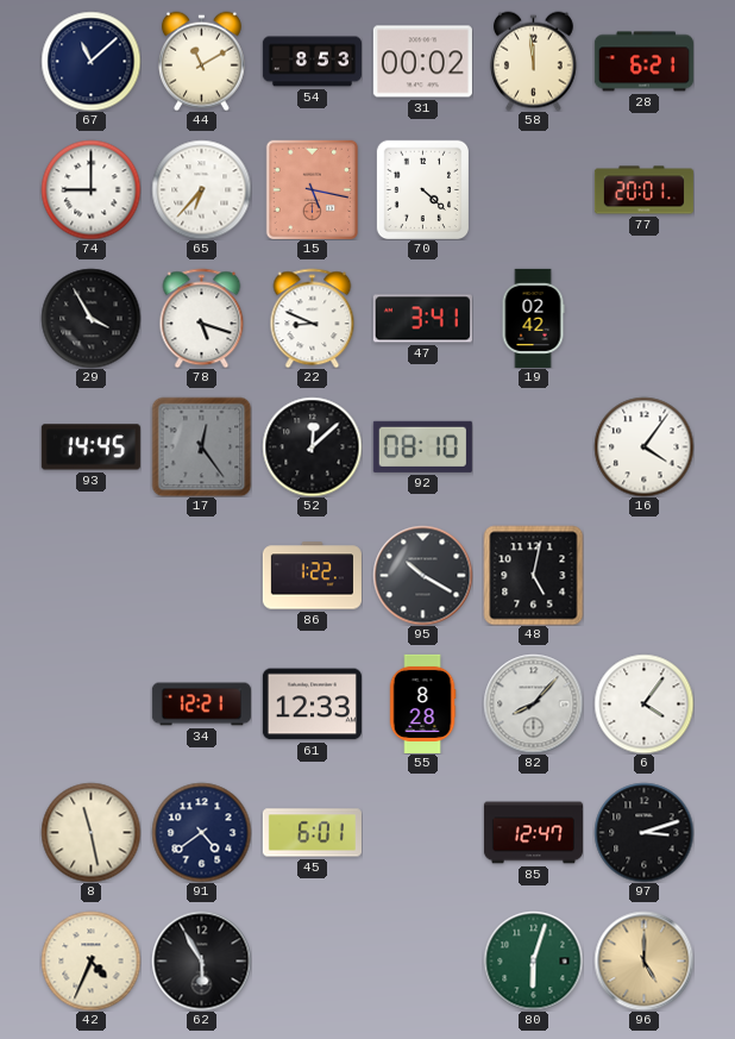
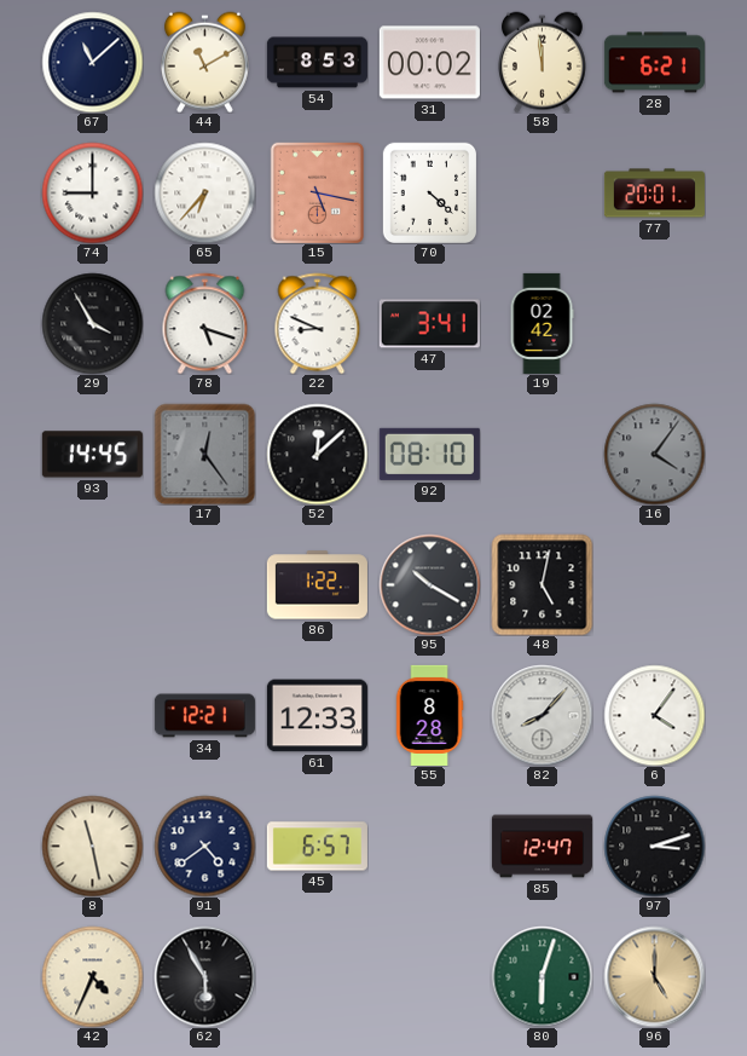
16 dial: white -> grey (654, 454)
45: 6:01 -> 6:57 (317, 847)
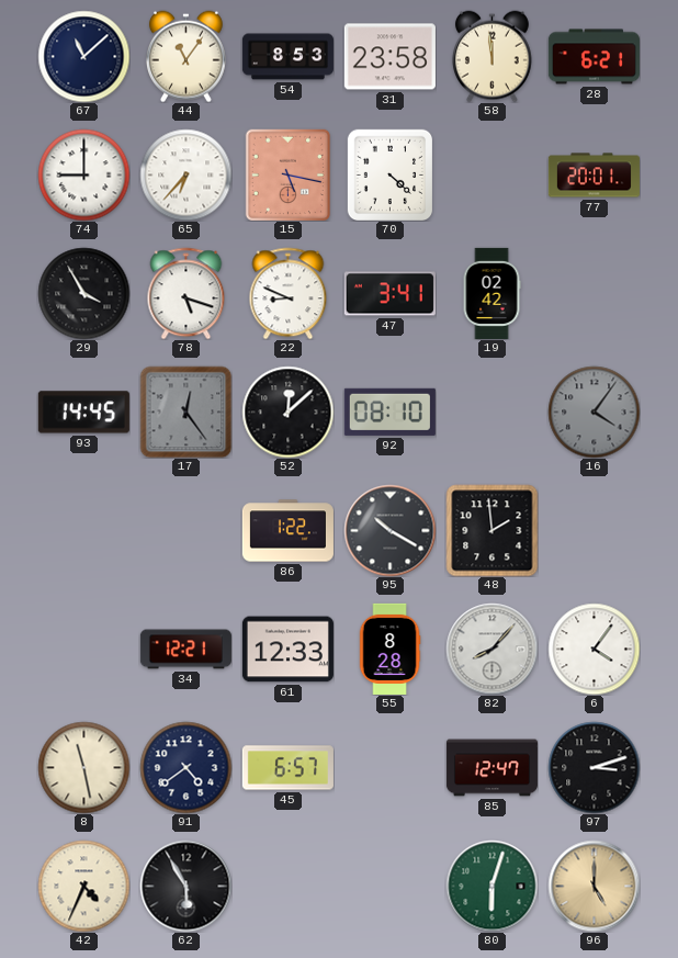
44: 11:10 -> 11:06 (185, 56)
31: 00:02 -> 23:58 (389, 57)
48: 5:02 -> 1:59 (491, 530)
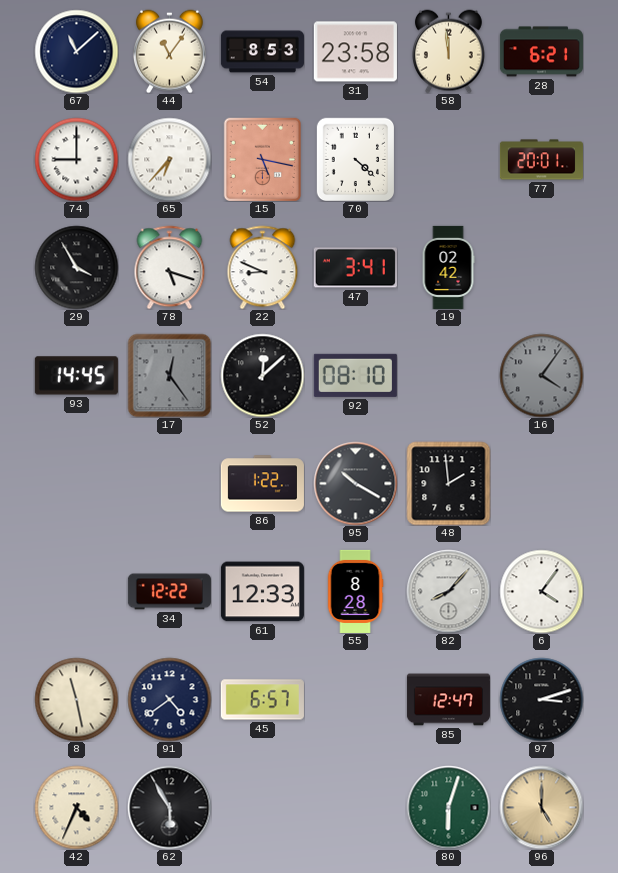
34: 12:21 -> 12:22 (169, 592)
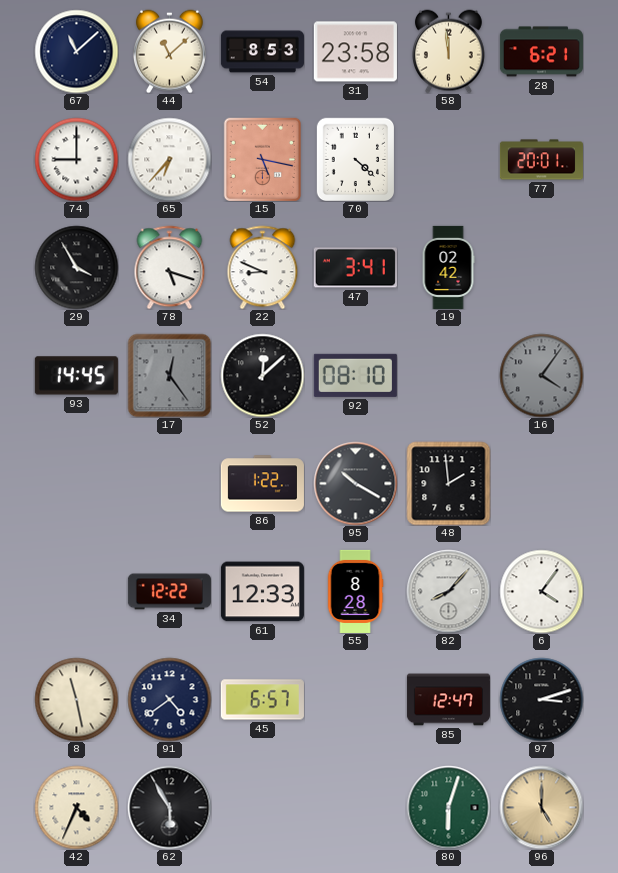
44: 11:06 -> 11:08 (169, 51)
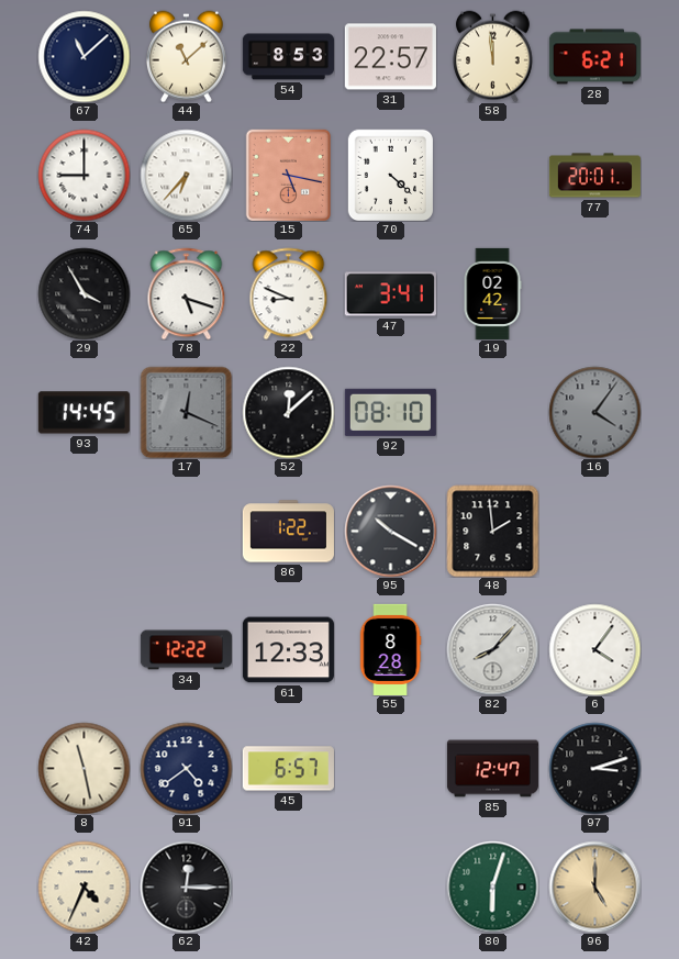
31: 23:58 -> 22:57 (390, 57)
17: 12:24 -> 12:19 (186, 412)
62: 5:55 -> 12:15 (186, 886)
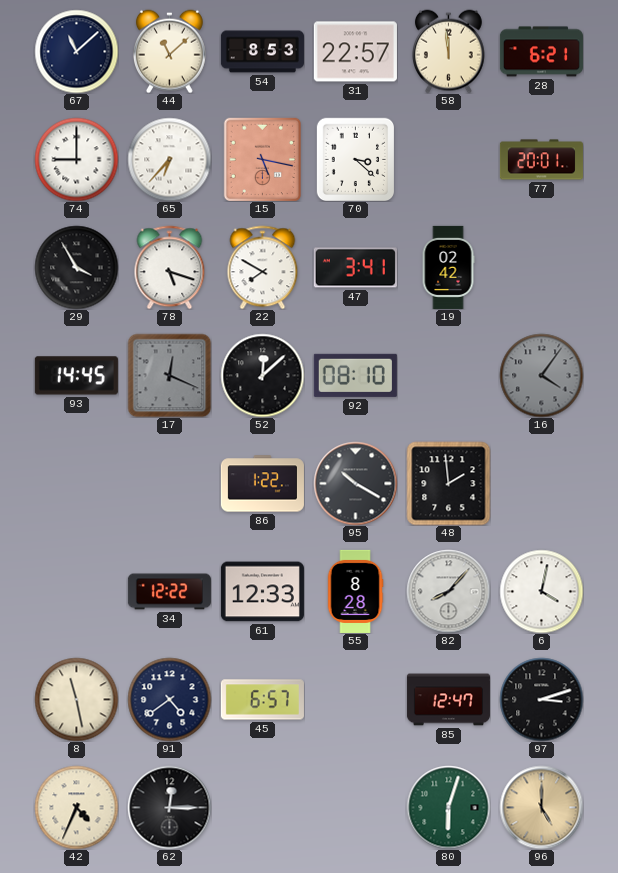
70: 4:22 -> 3:22 (355, 159)
22: 8:49 -> 7:50 (263, 267)
6: 4:06 -> 4:02 (541, 591)
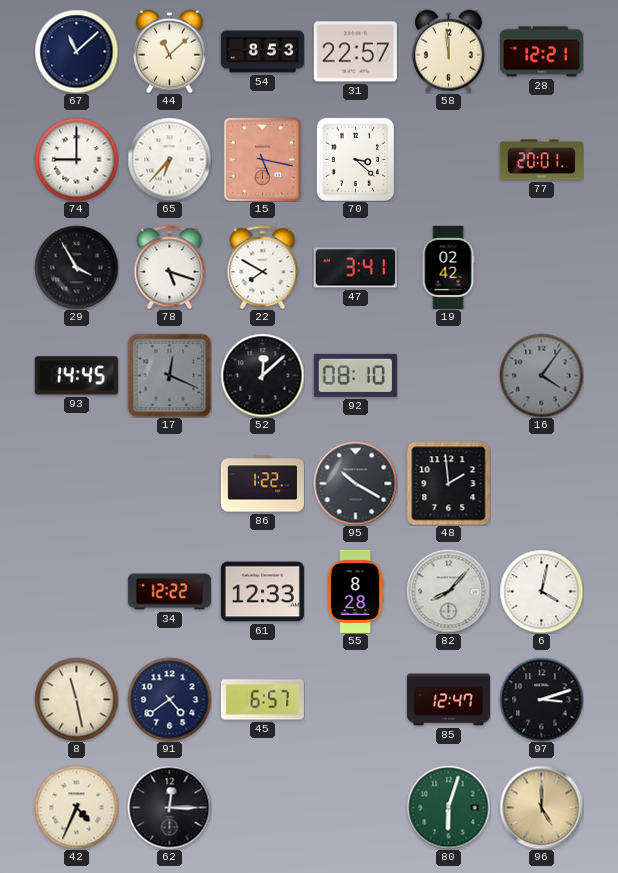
28: 6:21 -> 12:21 (541, 52)
